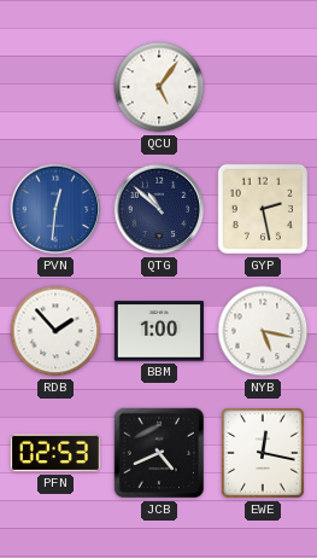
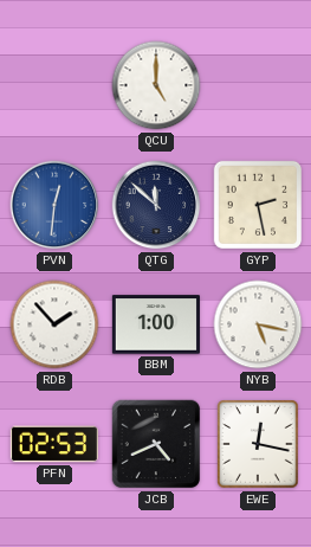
QCU: 5:06 -> 5:00 (156, 85)
QTG: 10:52 -> 11:52 (156, 205)
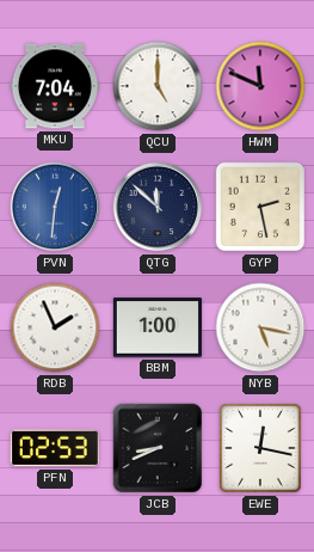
MKU: none -> 7:04 (55, 86)
HWM: none -> 11:49 (260, 86)
RDB: 1:53 -> 1:56 (55, 327)
JCB: 4:41 -> 8:41 (158, 448)
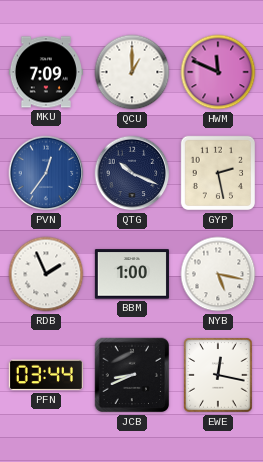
MKU: 7:04 -> 7:09 (46, 72)
QCU: 5:00 -> 1:00 (132, 72)
PVN: 12:31 -> 12:36 (46, 173)
QTG: 11:52 -> 10:19 (132, 173)
PFN: 02:53 -> 03:44 (46, 375)
